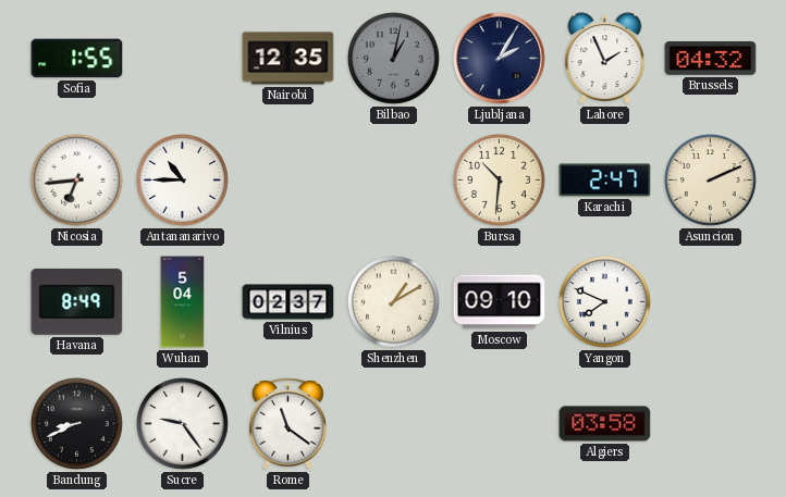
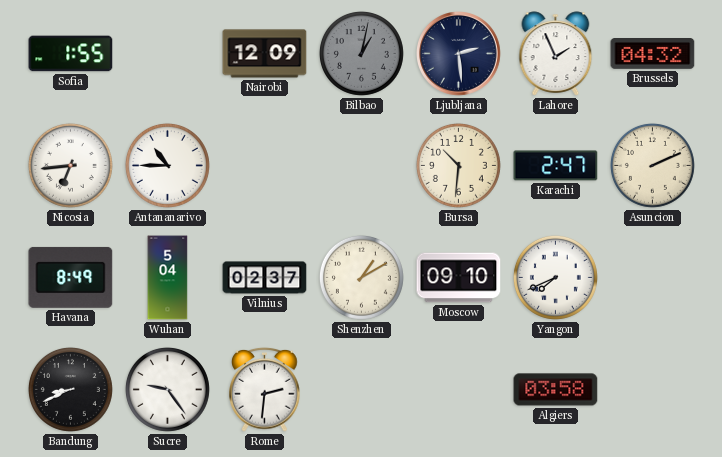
Nairobi: 12:35 -> 12:09 (265, 54)
Ljubljana: 2:05 -> 2:29 (459, 54)
Yangon: 7:49 -> 7:41 (555, 277)
Rome: 11:21 -> 2:31 (265, 389)
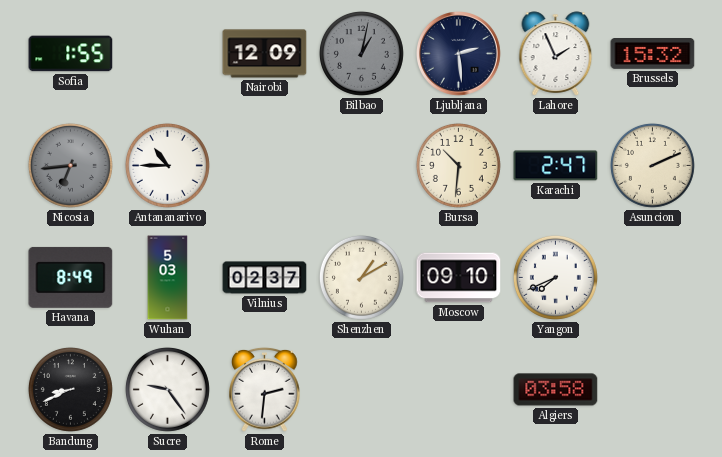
Brussels: 04:32 -> 15:32 (653, 54)
Nicosia dial: white -> grey (70, 165)
Wuhan: 5:04 -> 5:03 (168, 278)
